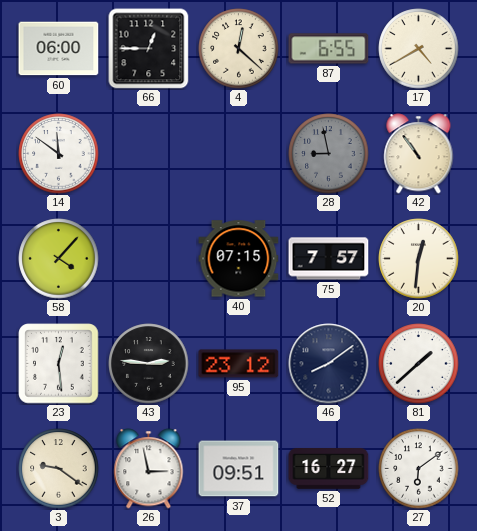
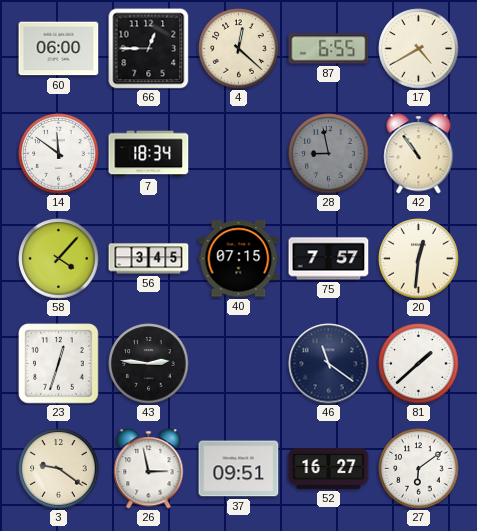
7: none -> 18:34 (149, 154)
56: none -> 3:45 (149, 259)
23: 12:29 -> 12:33 (59, 364)
95: 23:12 -> none (239, 364)
46: 8:09 -> 11:21 (329, 364)
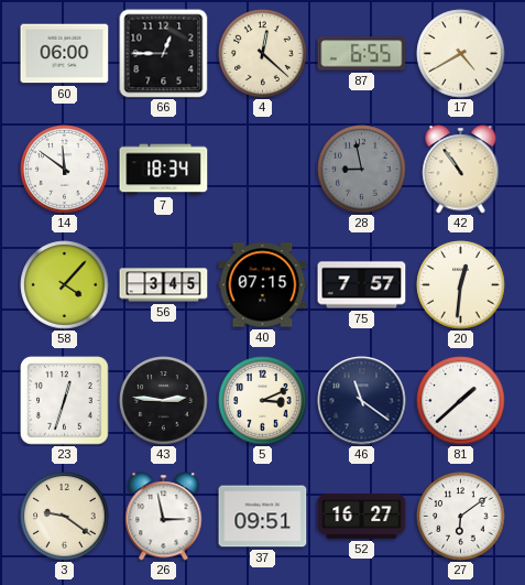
5: none -> 3:11 (263, 401)
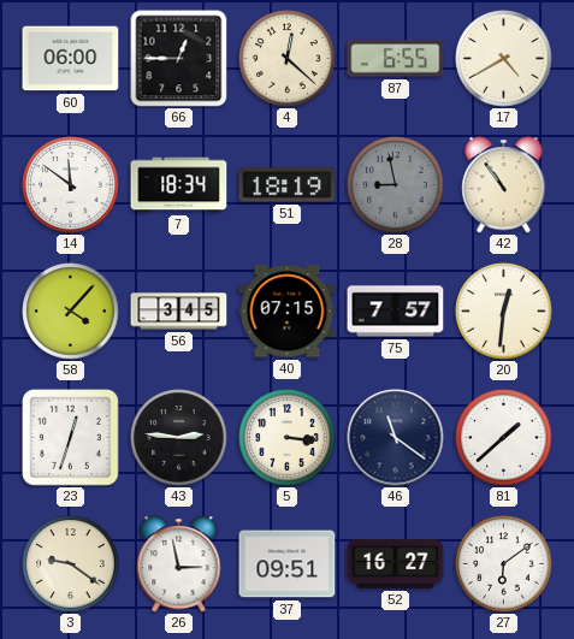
51: none -> 18:19 (288, 185)
5: 3:11 -> 3:16 (288, 438)
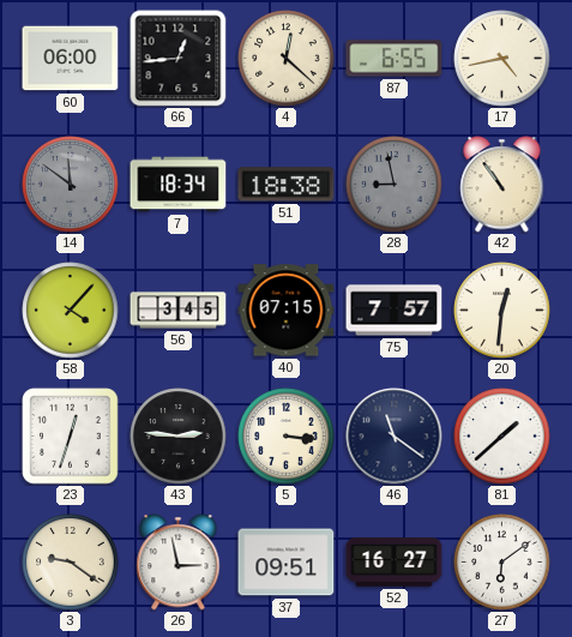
66: 12:45 -> 12:44 (179, 59)
17: 4:40 -> 4:43 (502, 59)
14 dial: white -> grey (71, 185)
51: 18:19 -> 18:38 (287, 185)
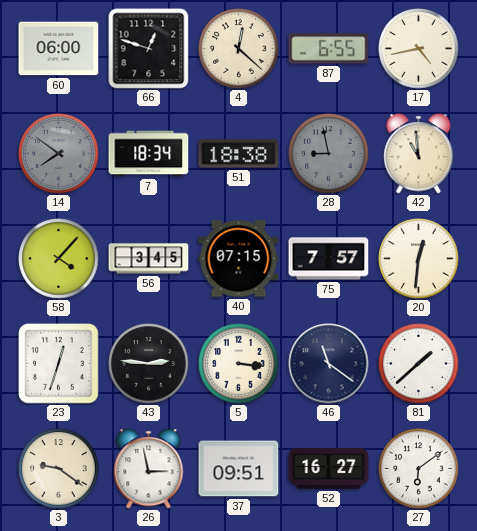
66: 12:44 -> 12:48 (149, 49)
14: 11:51 -> 7:51 (59, 154)
42: 10:54 -> 10:59 (419, 154)
